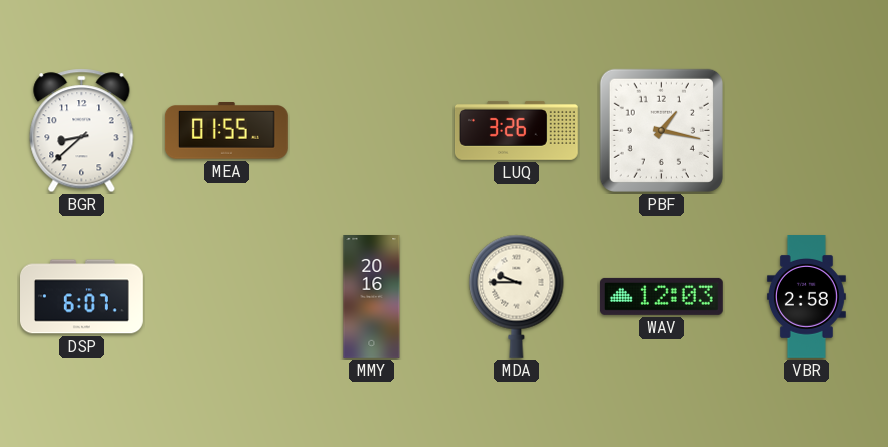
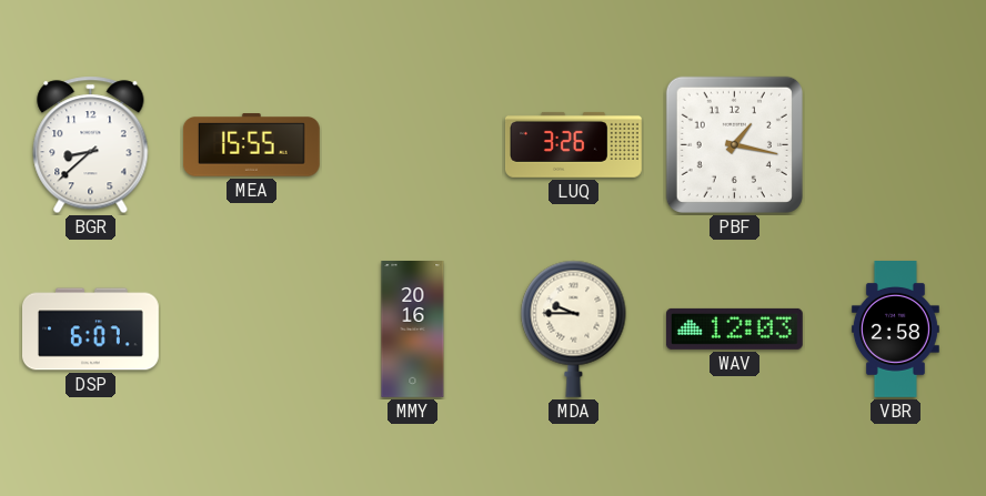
MEA: 01:55 -> 15:55 (251, 145)
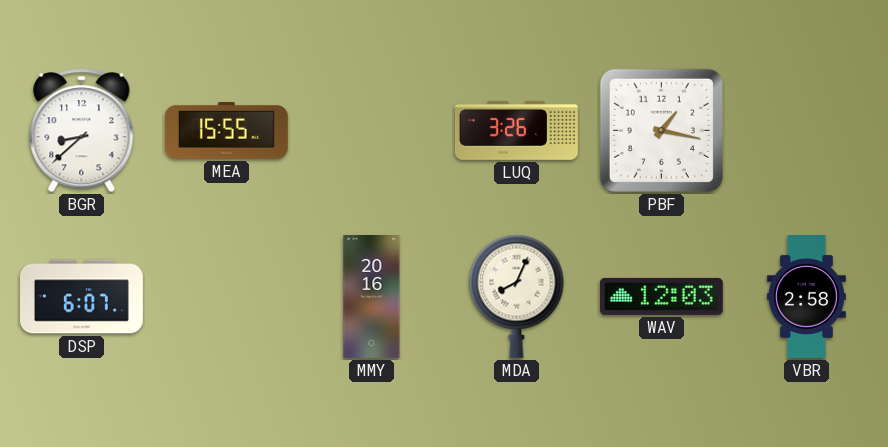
MDA: 9:45 -> 8:04 (517, 296)
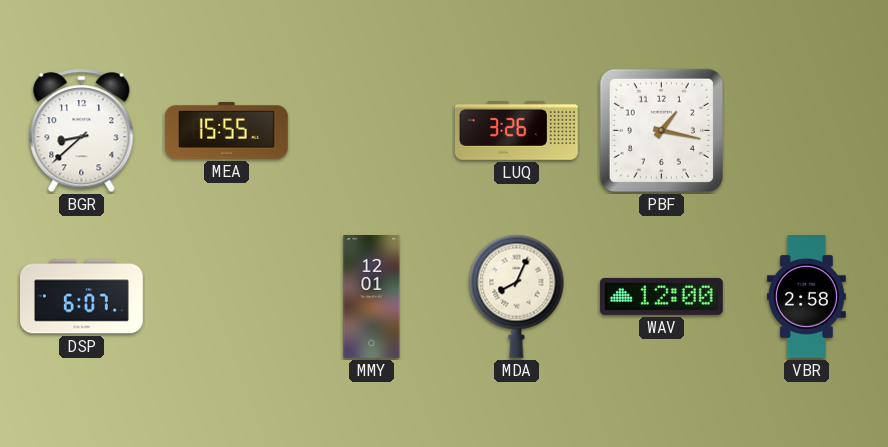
MMY: 20:16 -> 12:01 (372, 297)
WAV: 12:03 -> 12:00 (661, 296)
